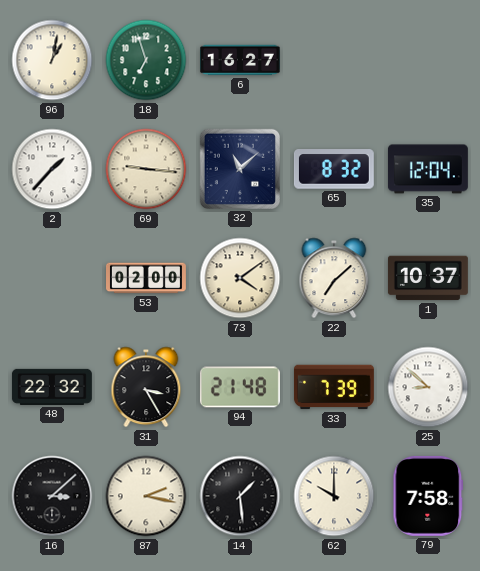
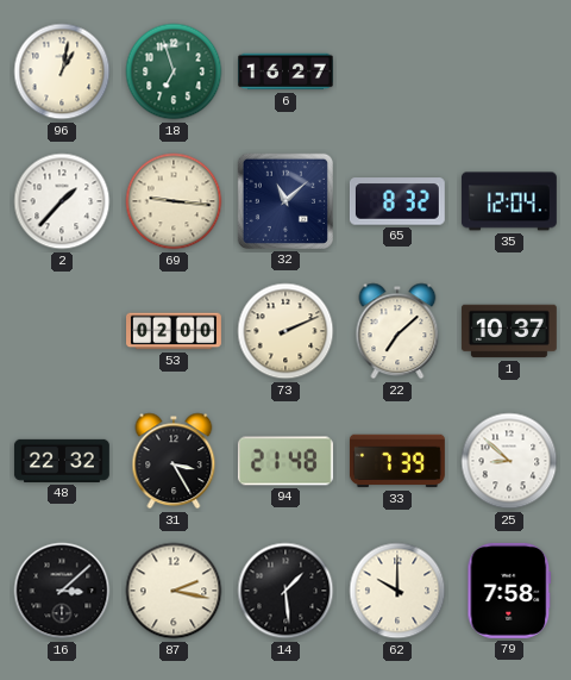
73: 4:09 -> 2:11 (285, 331)
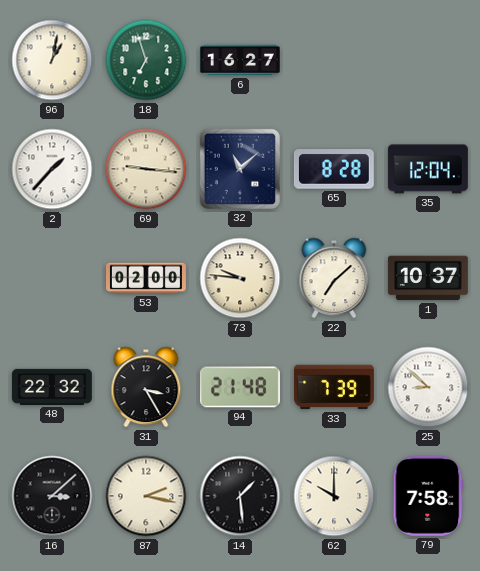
65: 8:32 -> 8:28 (334, 169)
73: 2:11 -> 9:46 (240, 278)
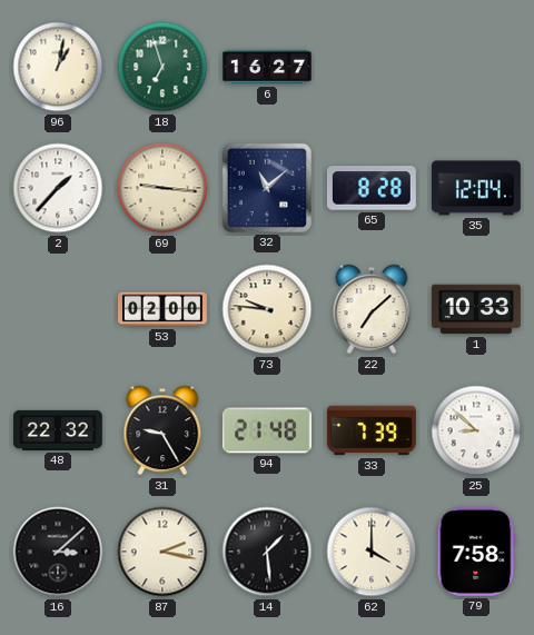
1: 10:37 -> 10:33 (476, 309)
31: 3:25 -> 9:25 (162, 430)
62: 10:00 -> 4:00 (372, 552)
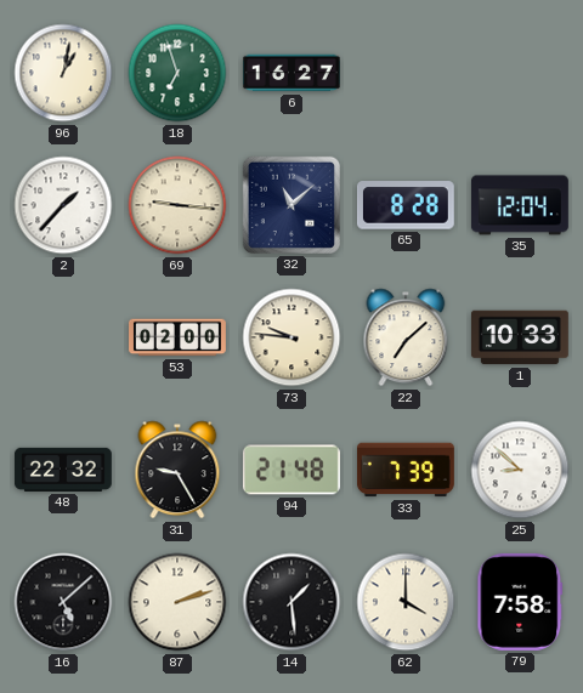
16: 3:08 -> 5:08 (63, 602)
87: 2:17 -> 2:12 (177, 602)
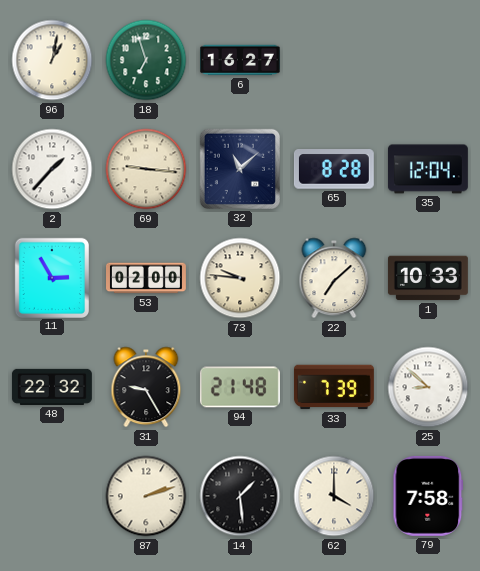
11: none -> 2:55 (51, 277)
16: 5:08 -> none (63, 602)
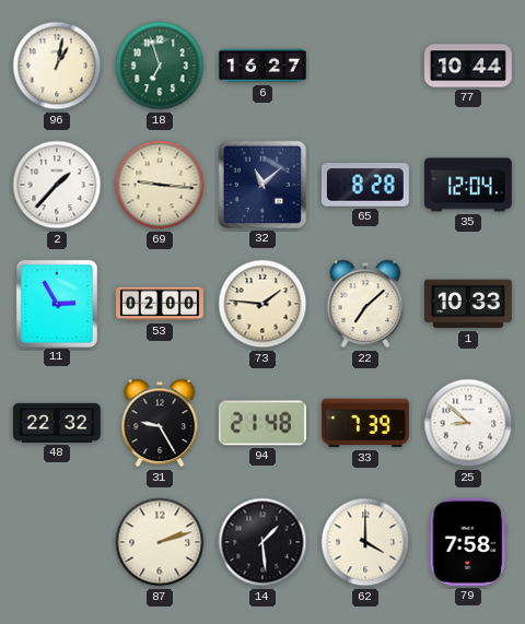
77: none -> 10:44 (468, 66)
73: 9:46 -> 1:46 (262, 304)
